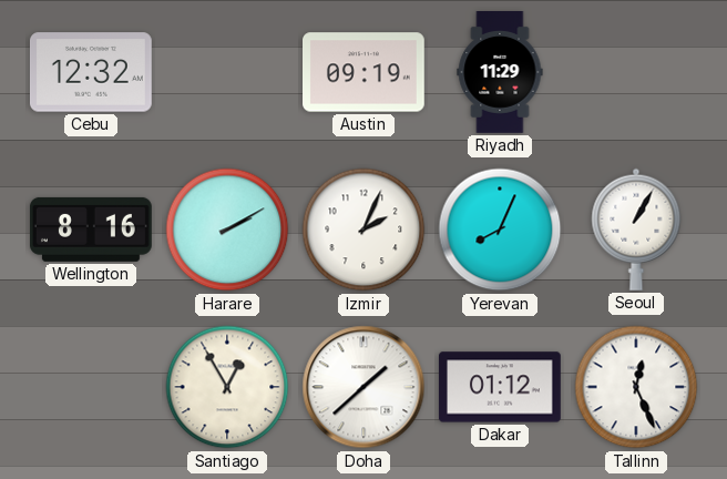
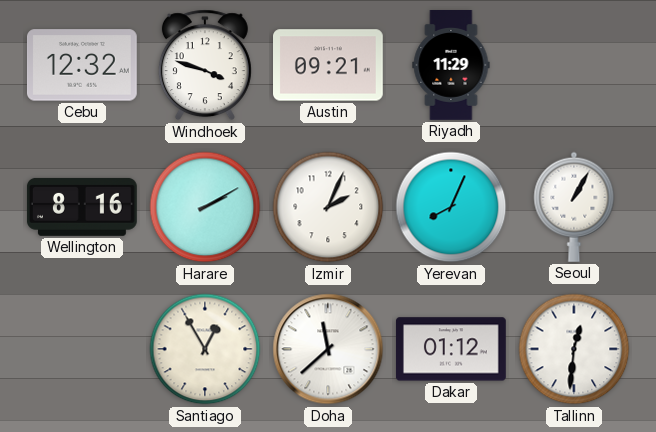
Windhoek: none -> 3:48 (205, 65)
Austin: 09:19 -> 09:21 (329, 65)
Doha: 1:38 -> 11:38 (328, 349)
Tallinn: 12:26 -> 12:31 (574, 349)
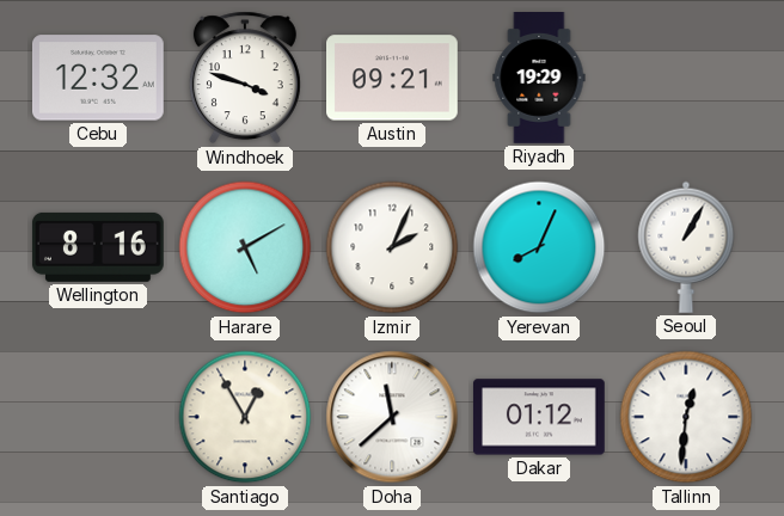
Riyadh: 11:29 -> 19:29 (539, 79)
Harare: 2:10 -> 5:10 (245, 247)
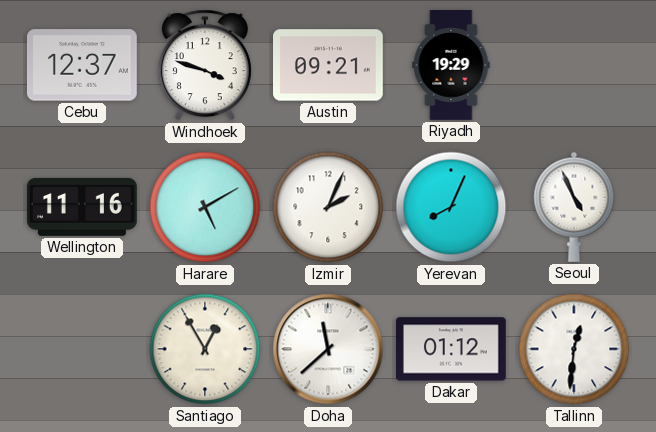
Cebu: 12:32 -> 12:37 (82, 65)
Wellington: 8:16 -> 11:16 (82, 207)
Seoul: 1:05 -> 4:56 (574, 207)
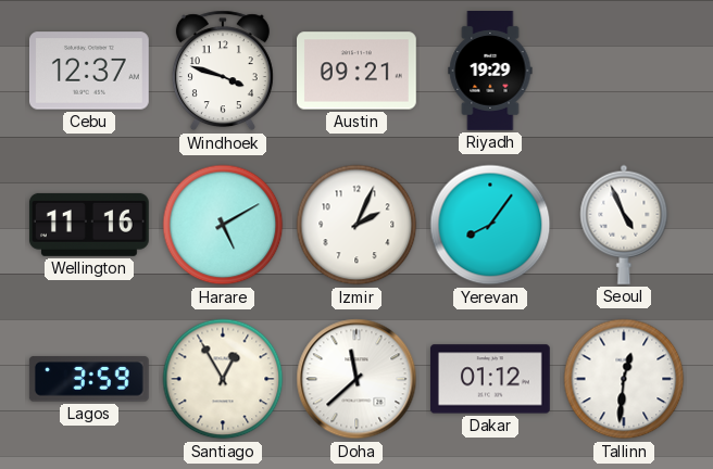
Yerevan: 8:04 -> 8:06 (490, 225)
Lagos: none -> 3:59 (89, 379)
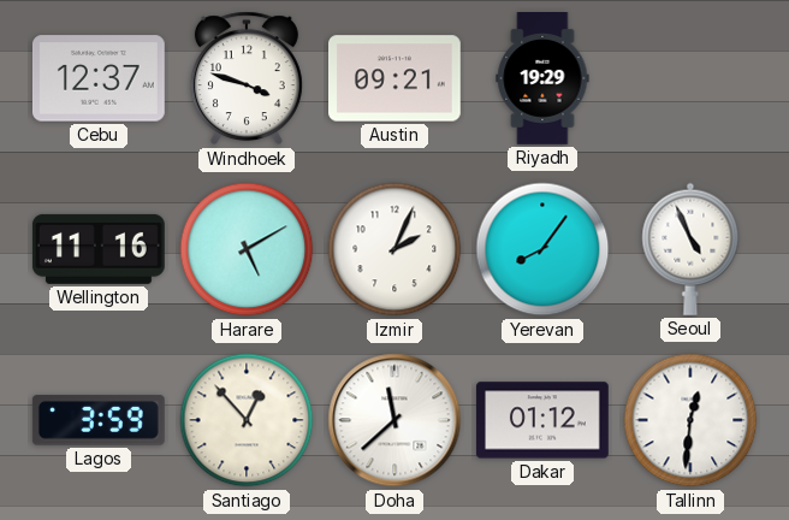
Santiago: 12:55 -> 12:53 (247, 420)
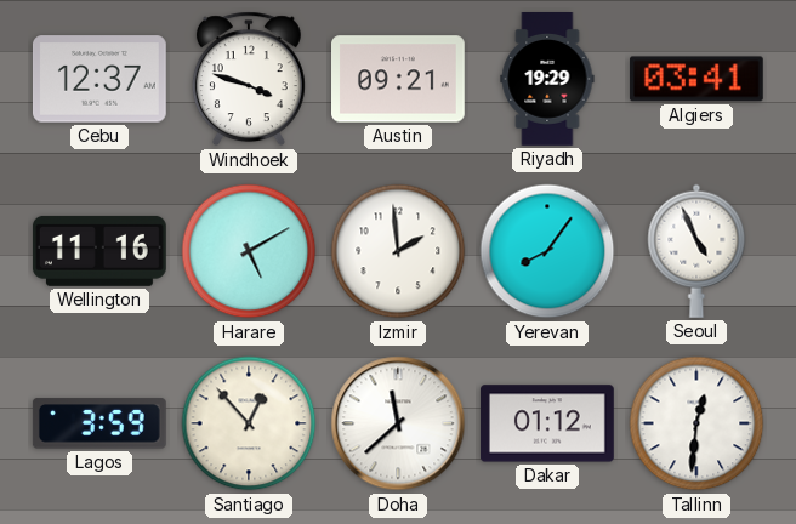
Algiers: none -> 03:41 (696, 79)
Izmir: 2:04 -> 1:59 (398, 251)
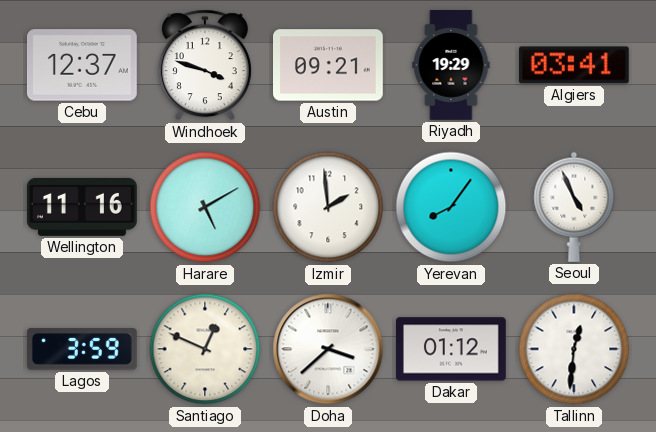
Santiago: 12:53 -> 12:49 (205, 349)
Doha: 11:38 -> 3:38 (328, 349)
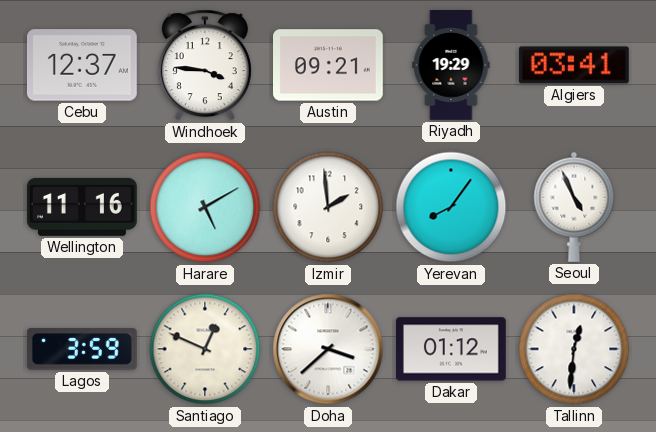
Windhoek: 3:48 -> 3:46 (205, 65)
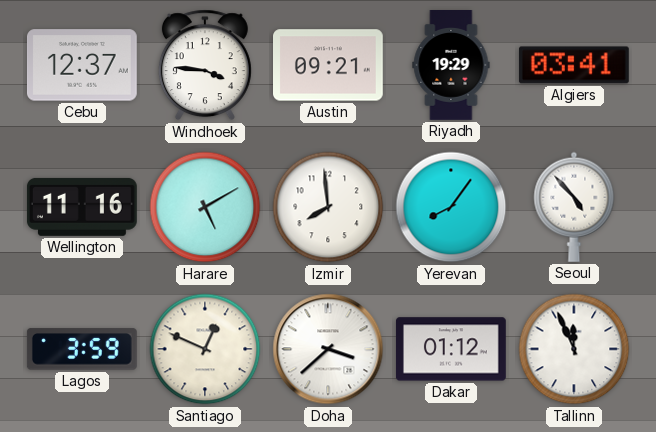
Izmir: 1:59 -> 7:59 (328, 207)
Seoul: 4:56 -> 4:53 (574, 207)
Tallinn: 12:31 -> 11:56 (574, 349)
